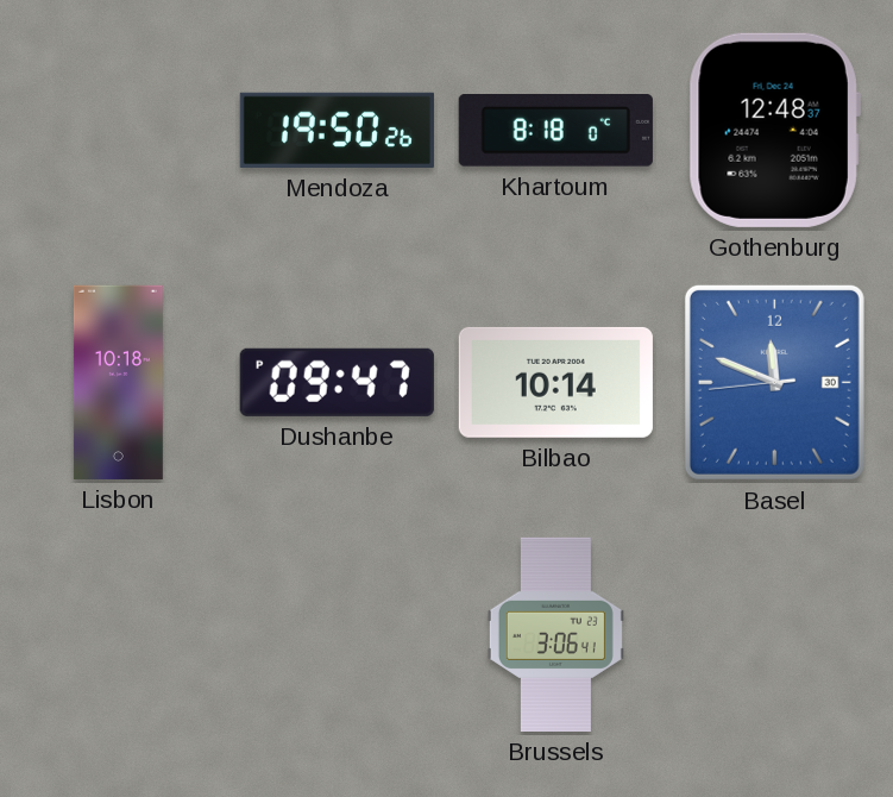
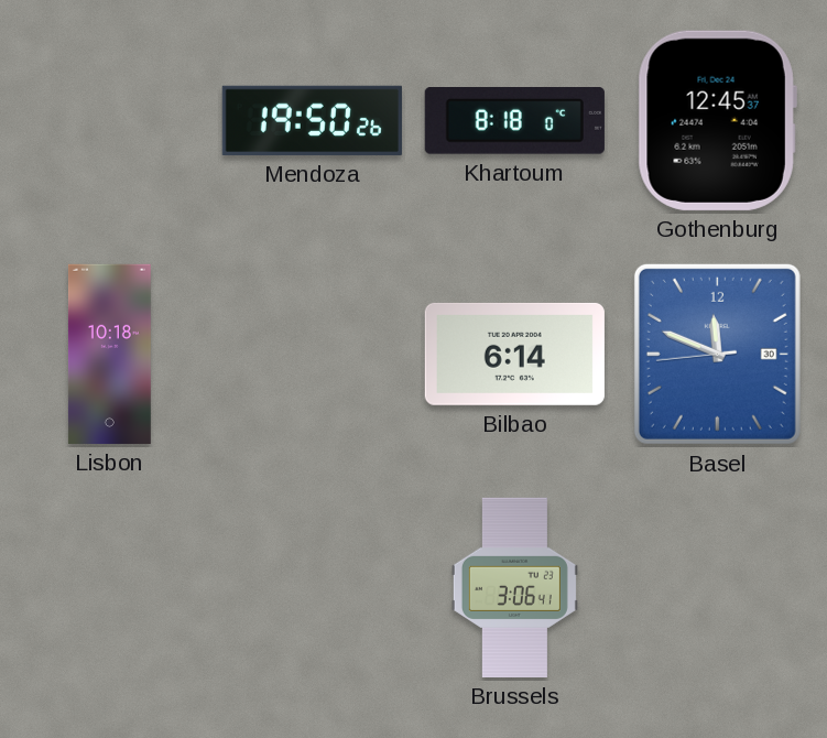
Gothenburg: 12:48 -> 12:45 (717, 120)
Dushanbe: 09:47 -> none (337, 382)
Bilbao: 10:14 -> 6:14 (514, 354)
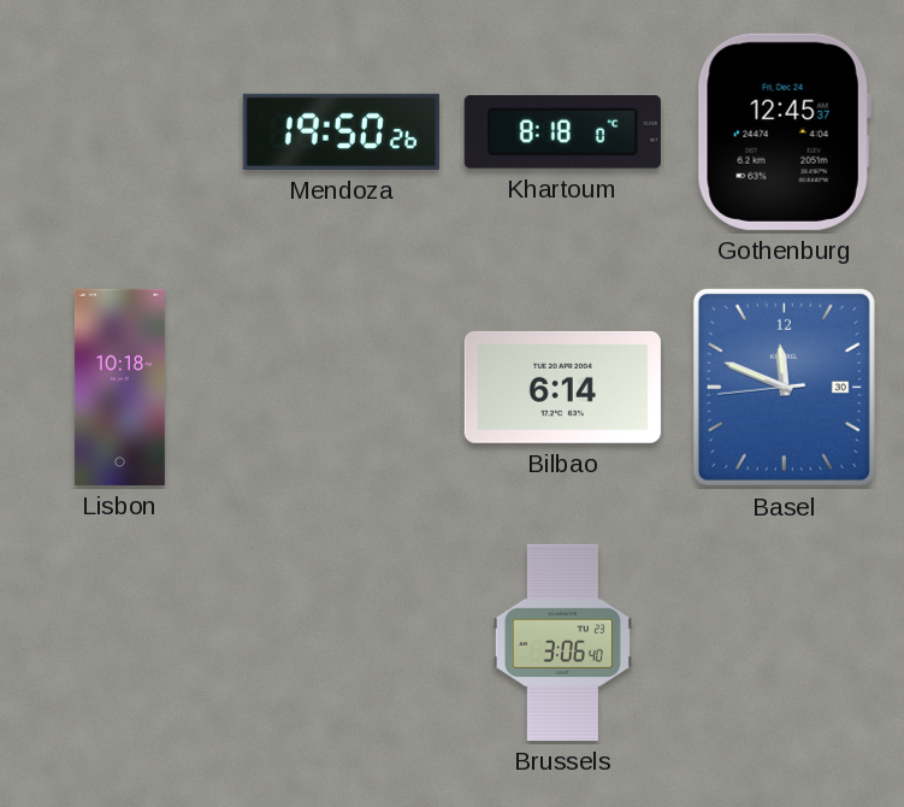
Brussels: 3:06:41 -> 3:06:40 (562, 642)
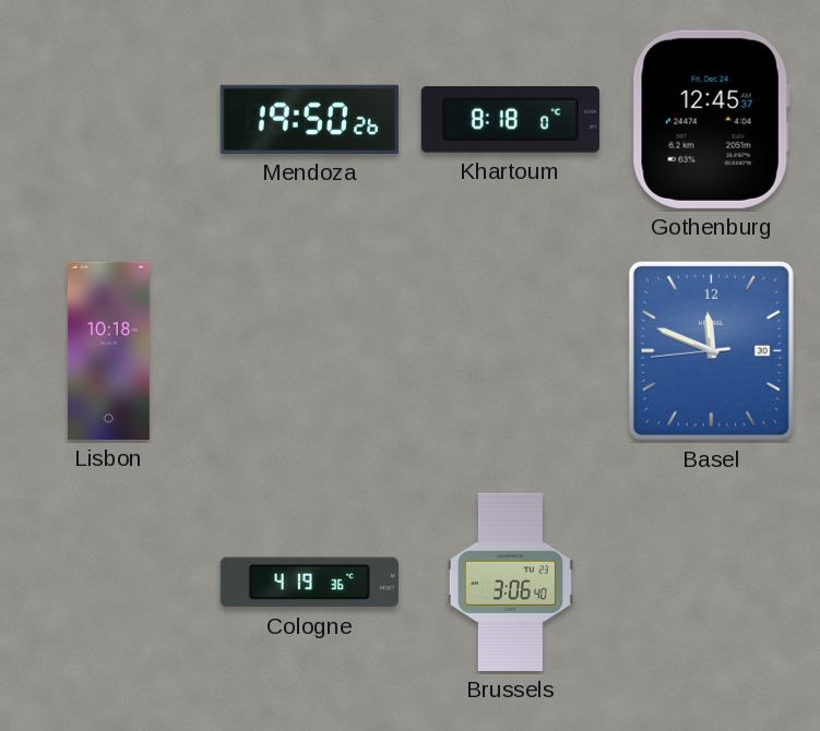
Bilbao: 6:14 -> none (562, 387)
Cologne: none -> 4:19 (309, 583)
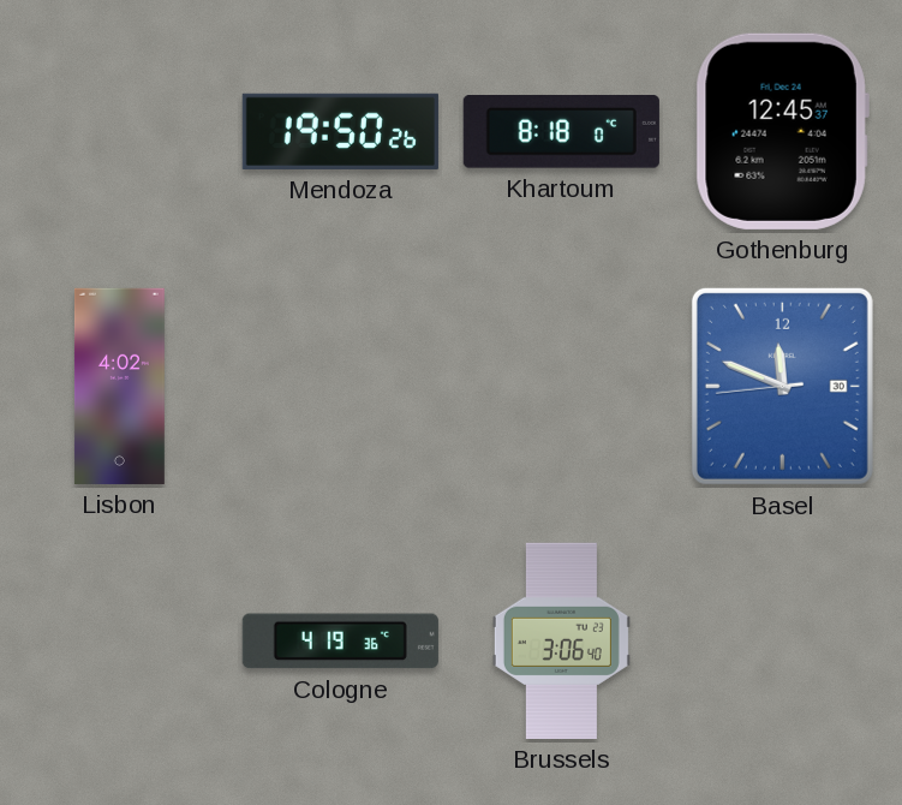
Lisbon: 10:18 -> 4:02 (119, 386)
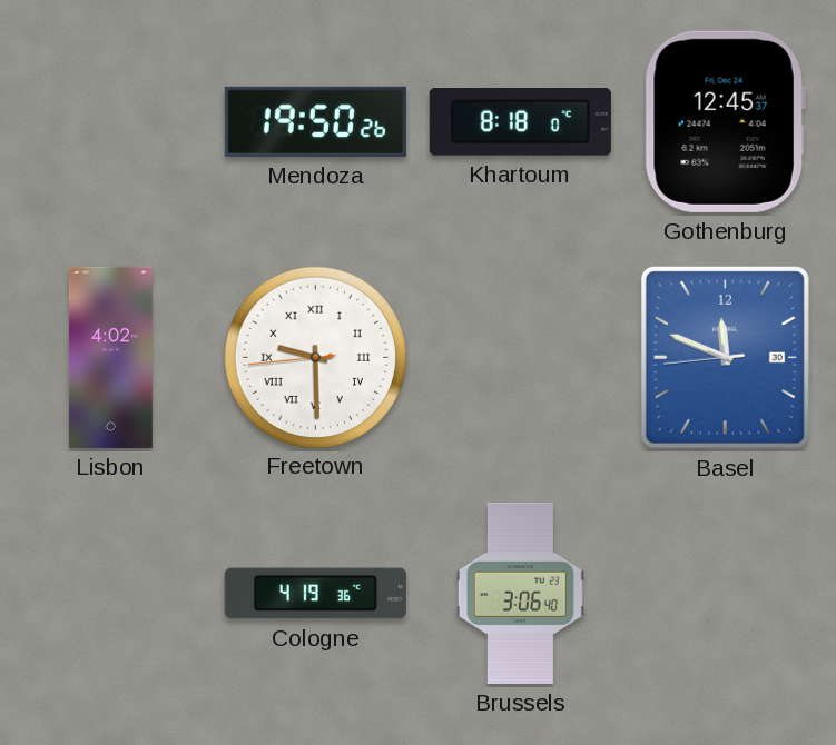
Freetown: none -> 9:29 (315, 357)
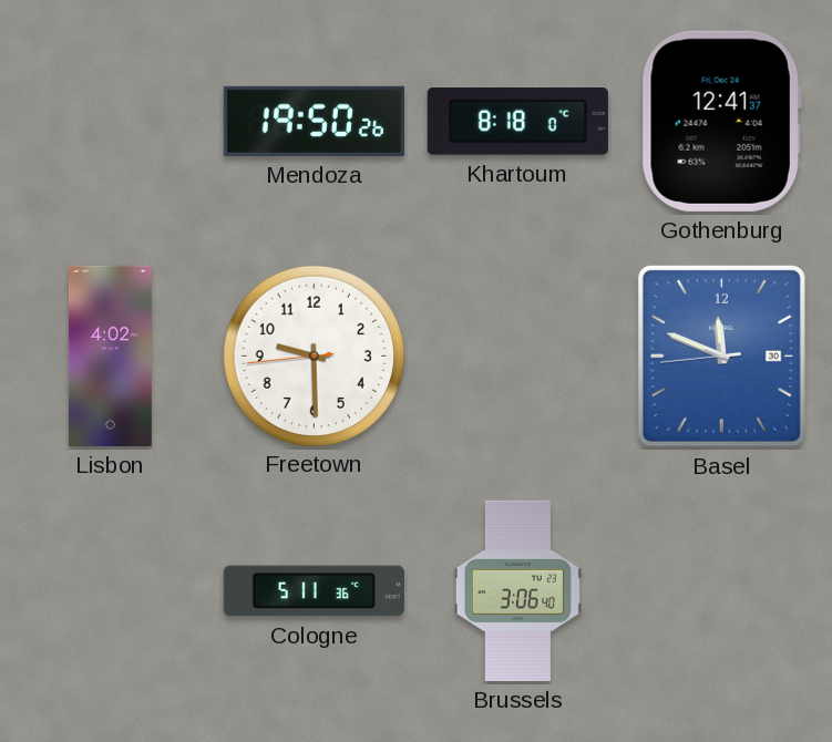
Gothenburg: 12:45 -> 12:41 (721, 121)
Freetown numerals: Roman -> Arabic (314, 355)
Cologne: 4:19 -> 5:11 (314, 591)
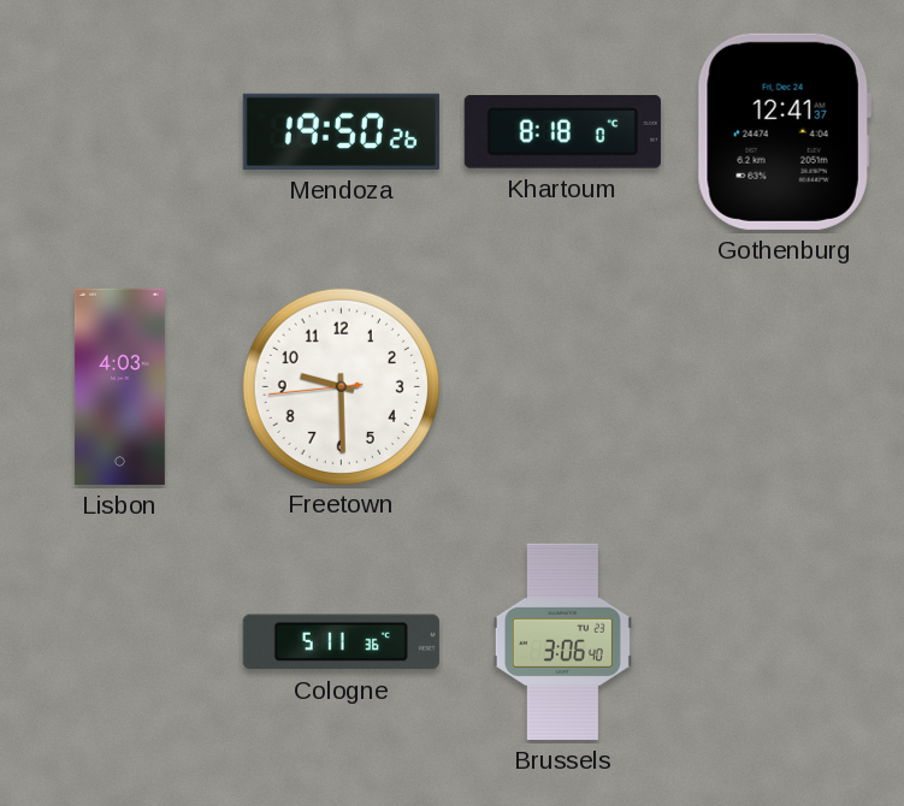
Lisbon: 4:02 -> 4:03 (119, 386)
Basel: 11:48 -> none (721, 355)
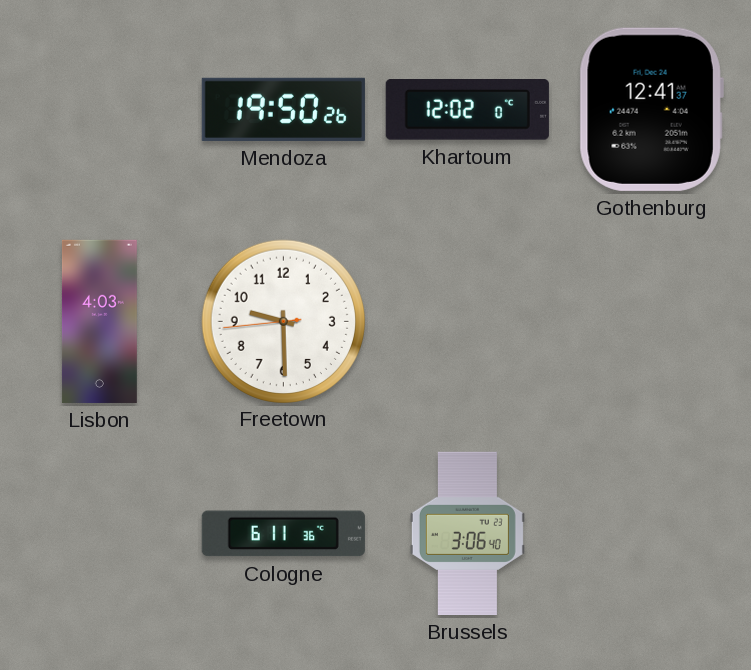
Khartoum: 8:18 -> 12:02 (467, 110)
Cologne: 5:11 -> 6:11 (283, 534)
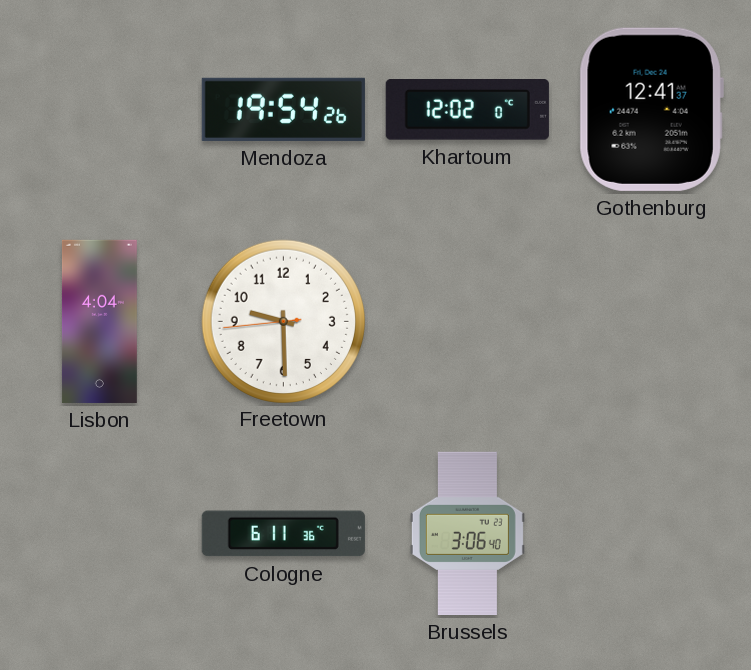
Mendoza: 19:50 -> 19:54 (283, 109)
Lisbon: 4:03 -> 4:04 (99, 321)
